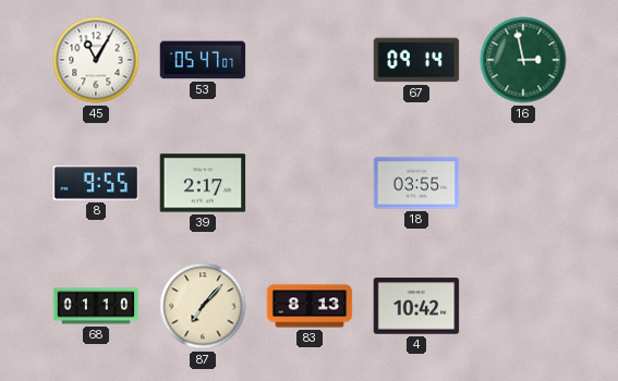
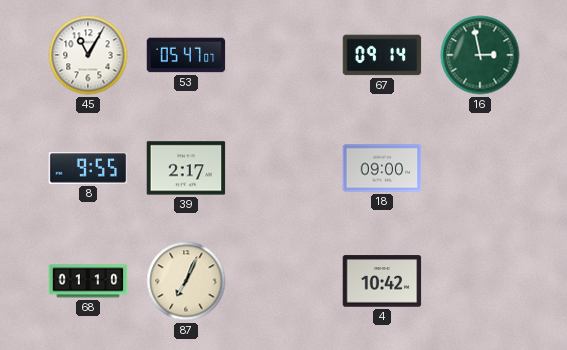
18: 03:55 -> 09:00 (382, 168)
87: 7:07 -> 7:04 (186, 281)
83: 8:13 -> none (310, 306)
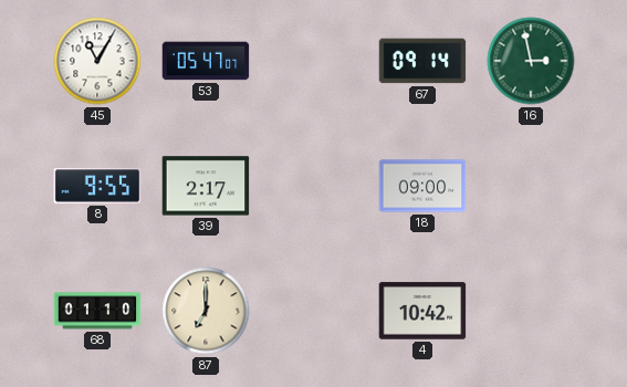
87: 7:04 -> 7:00 (206, 311)
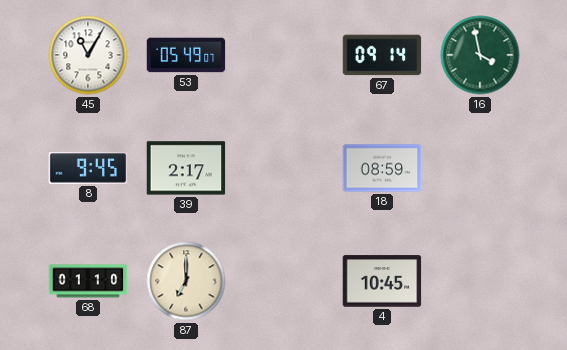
53: 05:47 -> 05:49 (186, 55)
16: 2:58 -> 3:58 (480, 55)
8: 9:55 -> 9:45 (88, 168)
18: 09:00 -> 08:59 (382, 168)
4: 10:42 -> 10:45 (382, 281)
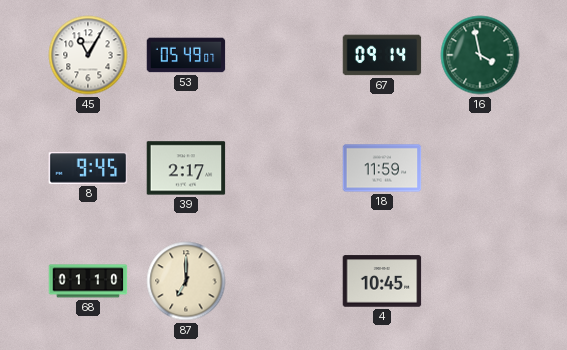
18: 08:59 -> 11:59 (382, 168)
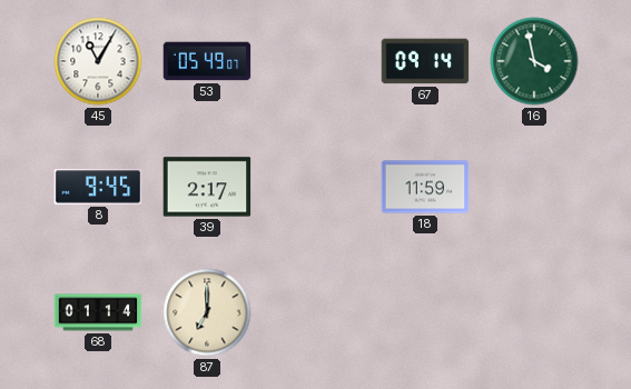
68: 01:10 -> 01:14 (98, 312)
4: 10:45 -> none (382, 281)
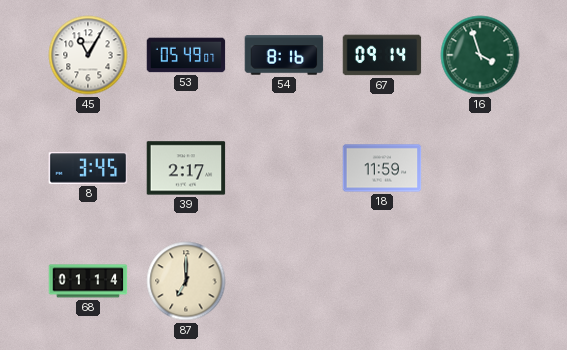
54: none -> 8:16 (284, 55)
16: 3:58 -> 3:57 (480, 55)
8: 9:45 -> 3:45 (88, 168)
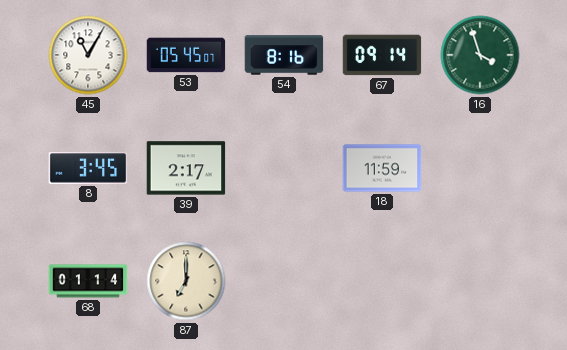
53: 05:49 -> 05:45 (186, 55)
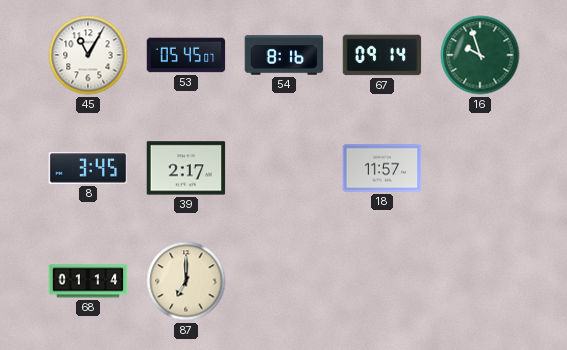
16: 3:57 -> 9:57 (480, 55)
18: 11:59 -> 11:57 (382, 168)
